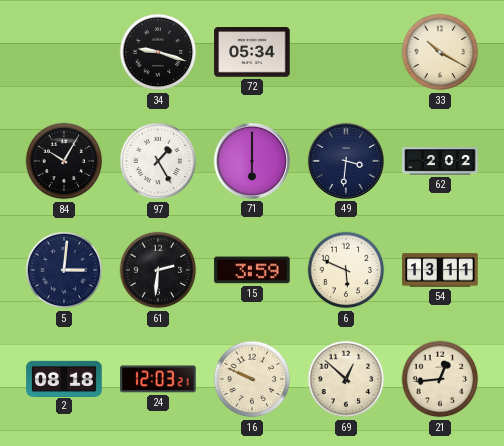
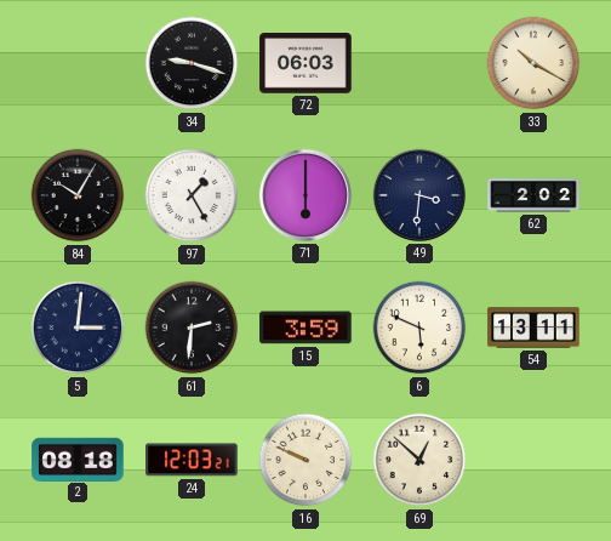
72: 05:34 -> 06:03 (305, 63)
21: 12:44 -> none (440, 379)
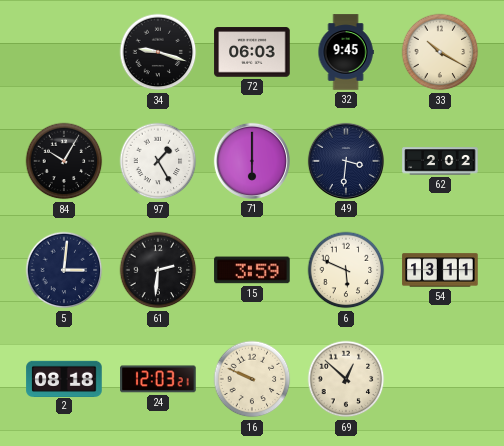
32: none -> 9:45 (346, 52)
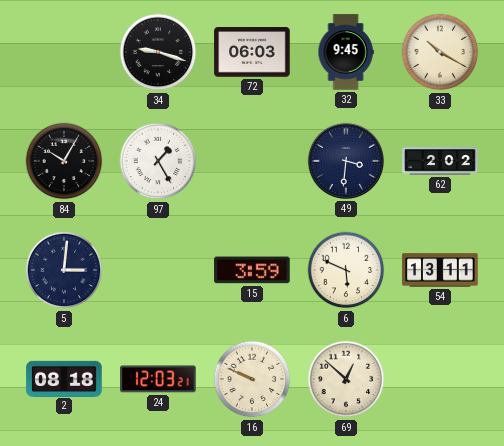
71: 6:00 -> none (252, 161)
61: 2:31 -> none (158, 270)
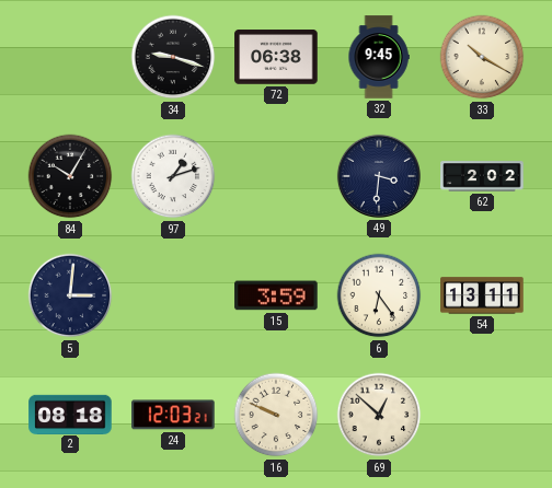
72: 06:03 -> 06:38 (276, 57)
97: 1:25 -> 1:12 (173, 176)
6: 5:49 -> 6:24 (379, 295)
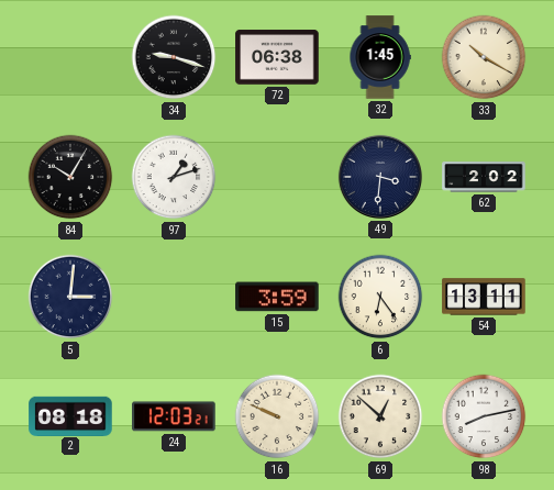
32: 9:45 -> 1:45 (380, 57)
98: none -> 8:13 (484, 416)
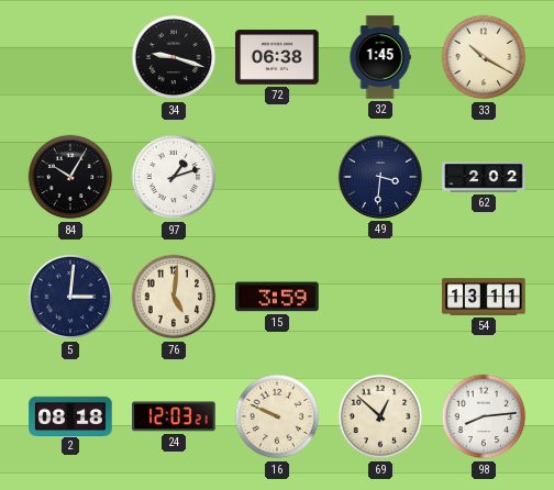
76: none -> 5:01 (174, 297)
6: 6:24 -> none (380, 297)
98: 8:13 -> 8:14 (484, 416)
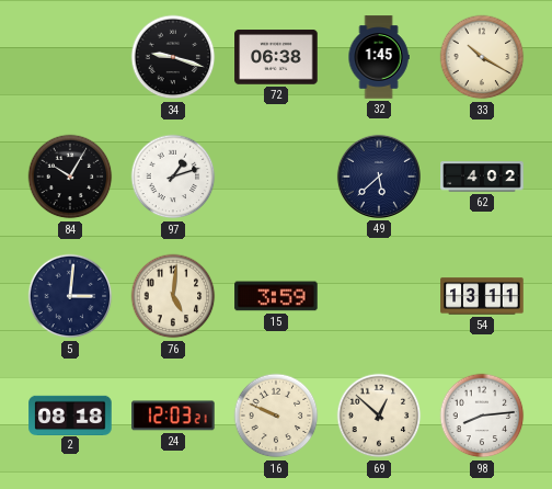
49: 3:31 -> 5:38 (379, 177)
62: 2:02 -> 4:02 (482, 177)
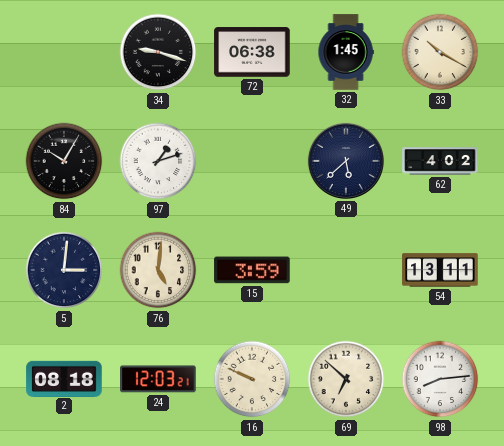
69: 12:52 -> 6:52 (346, 379)
